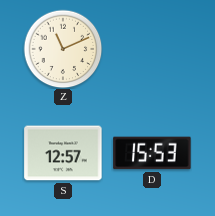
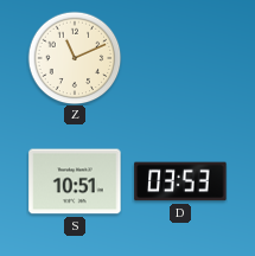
S: 12:57 -> 10:51 (75, 181)
D: 15:53 -> 03:53 (180, 181)
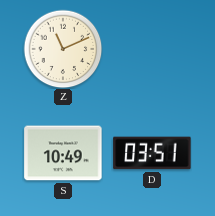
S: 10:51 -> 10:49 (63, 153)
D: 03:53 -> 03:51 (152, 153)
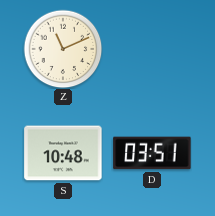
S: 10:49 -> 10:48 (63, 153)
